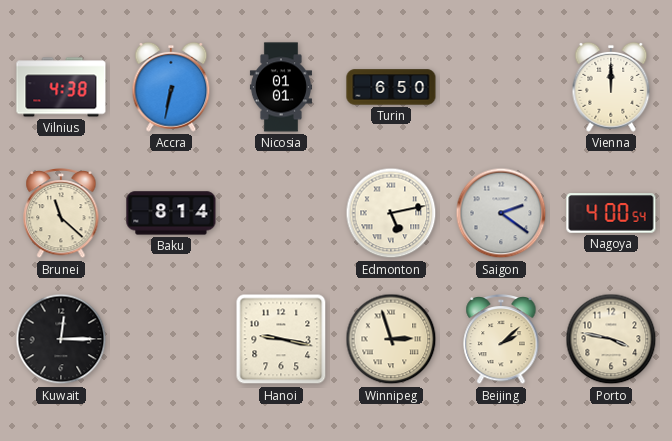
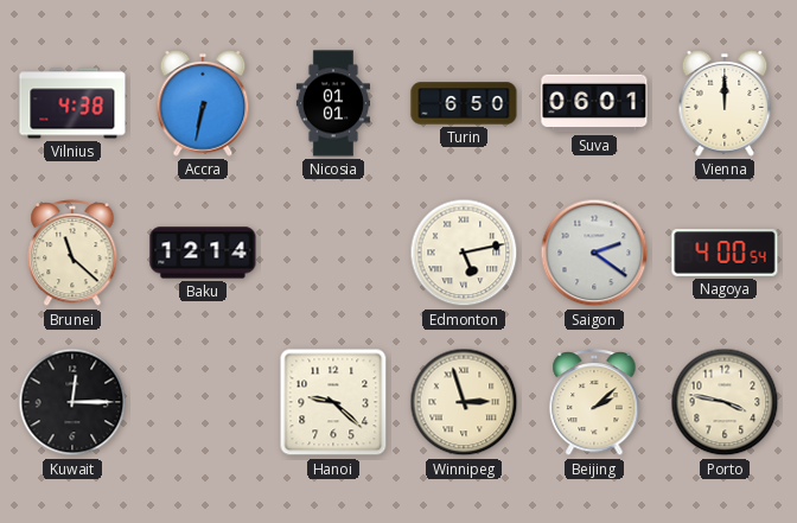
Suva: none -> 06:01 (594, 103)
Baku: 8:14 -> 12:14 (203, 253)
Hanoi: 9:17 -> 9:22 (333, 402)
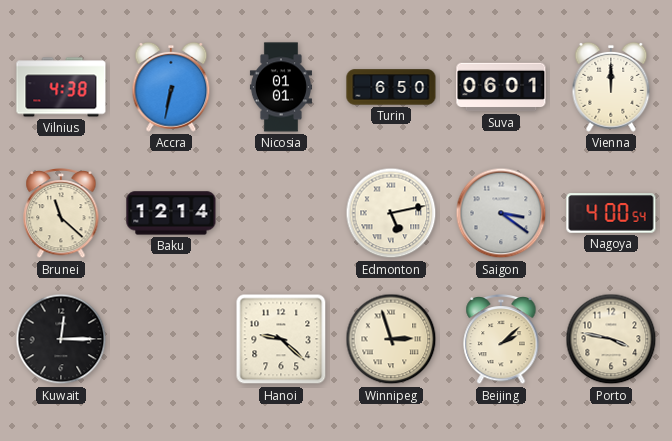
Saigon: 2:21 -> 3:21 (501, 213)
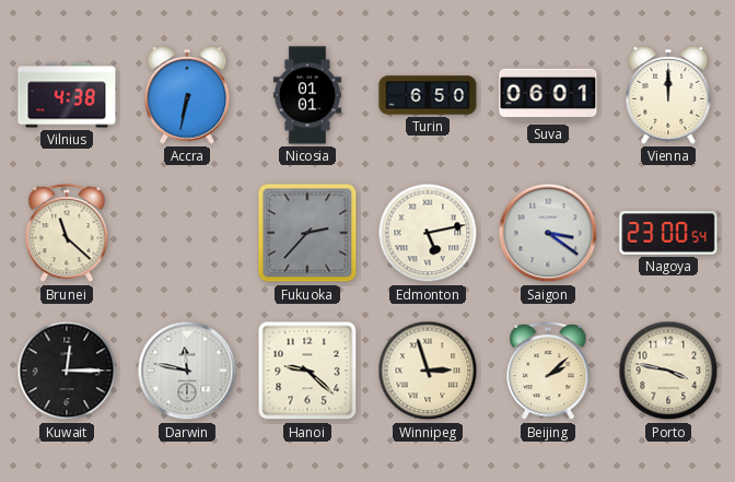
Baku: 12:14 -> none (171, 213)
Fukuoka: none -> 2:37 (307, 233)
Nagoya: 4:00 -> 23:00 (668, 233)
Darwin: none -> 11:47 (187, 371)
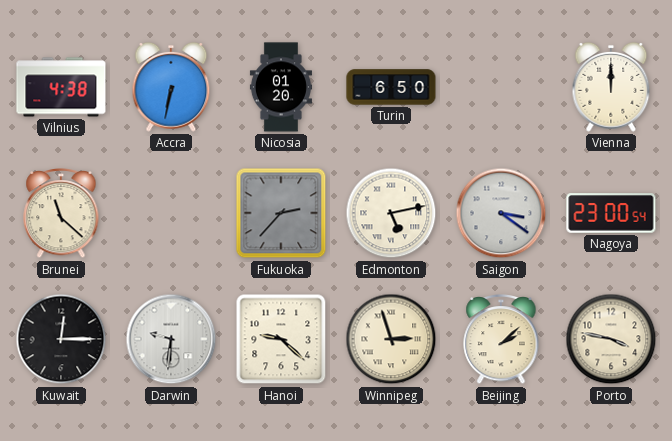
Nicosia: 01:01 -> 01:20 (281, 87)
Suva: 06:01 -> none (548, 95)
Darwin: 11:47 -> 9:31 (171, 339)
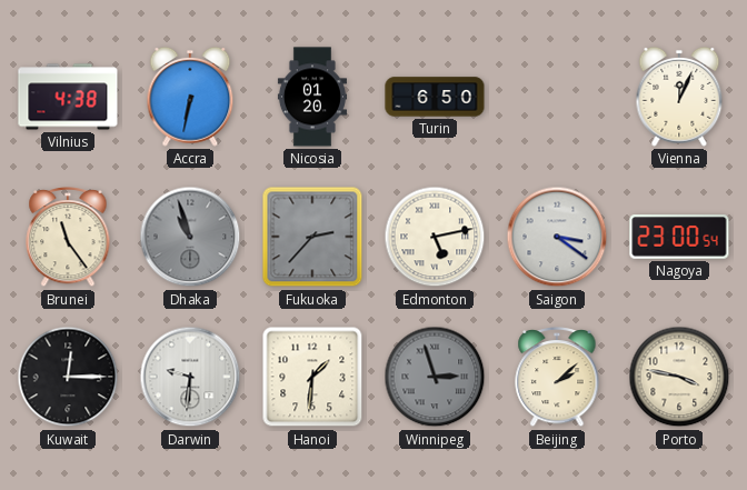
Vienna: 12:00 -> 12:04 (679, 97)
Brunei: 11:22 -> 11:24 (68, 237)
Dhaka: none -> 10:57 (190, 237)
Hanoi: 9:22 -> 1:31 (312, 377)
Winnipeg dial: cream -> grey (435, 377)
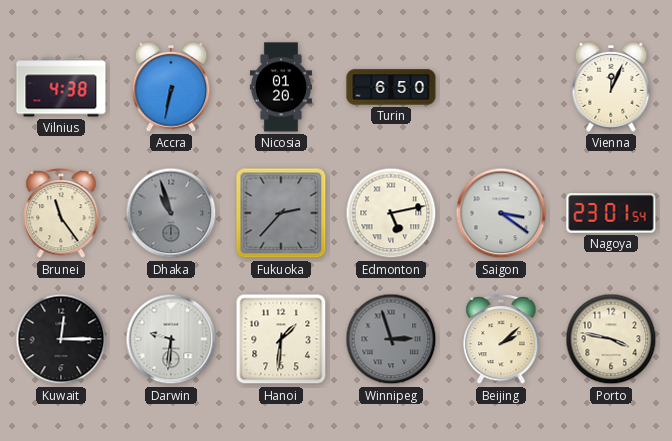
Nagoya: 23:00 -> 23:01 (611, 213)
